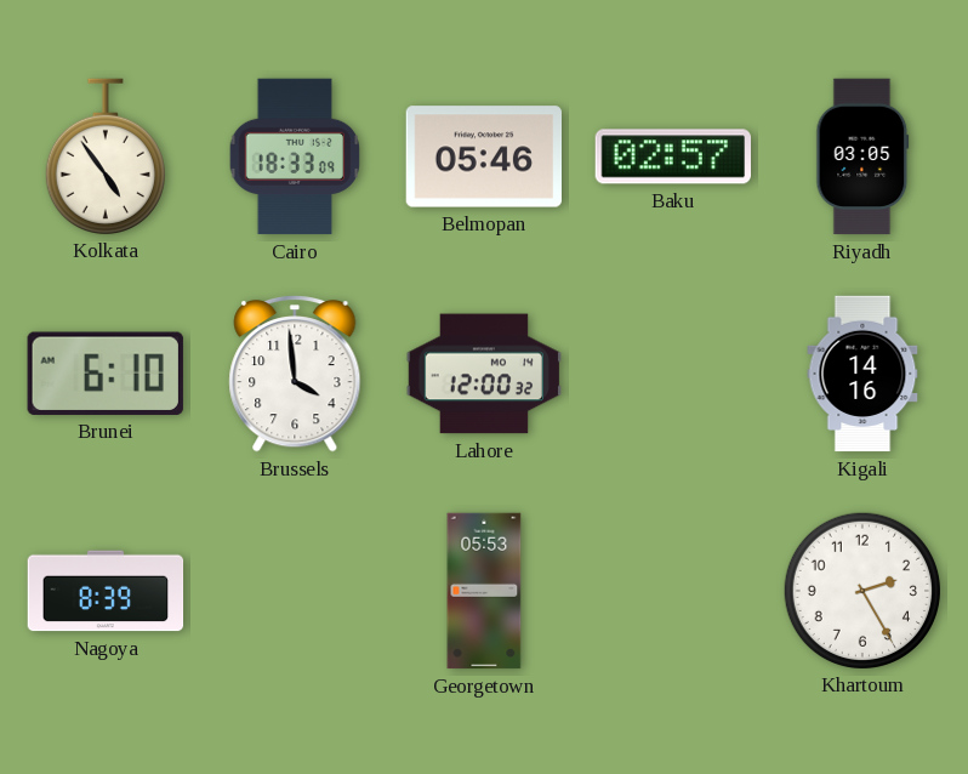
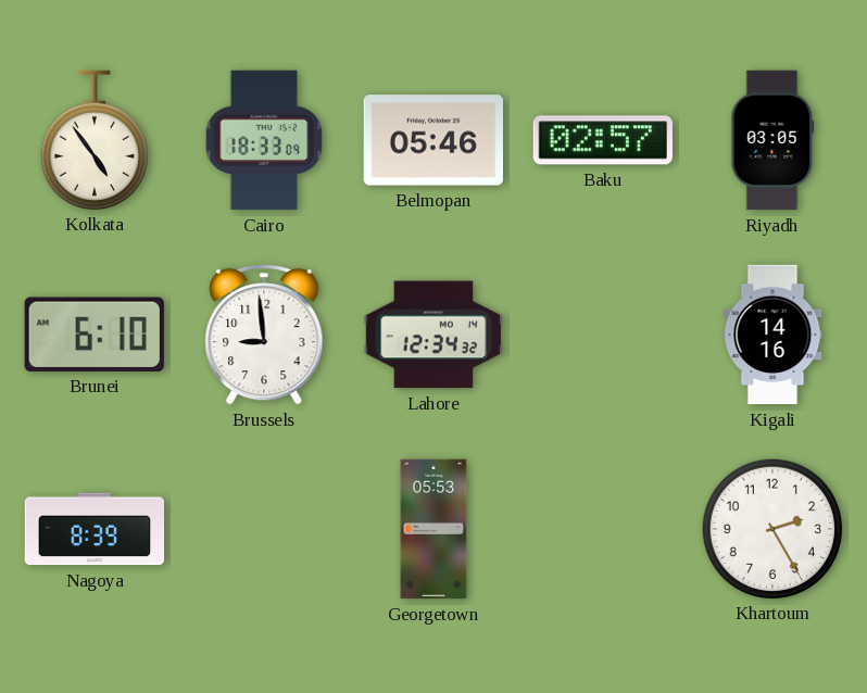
Brussels: 3:59 -> 8:59 (264, 335)
Lahore: 12:00 -> 12:34 (434, 335)
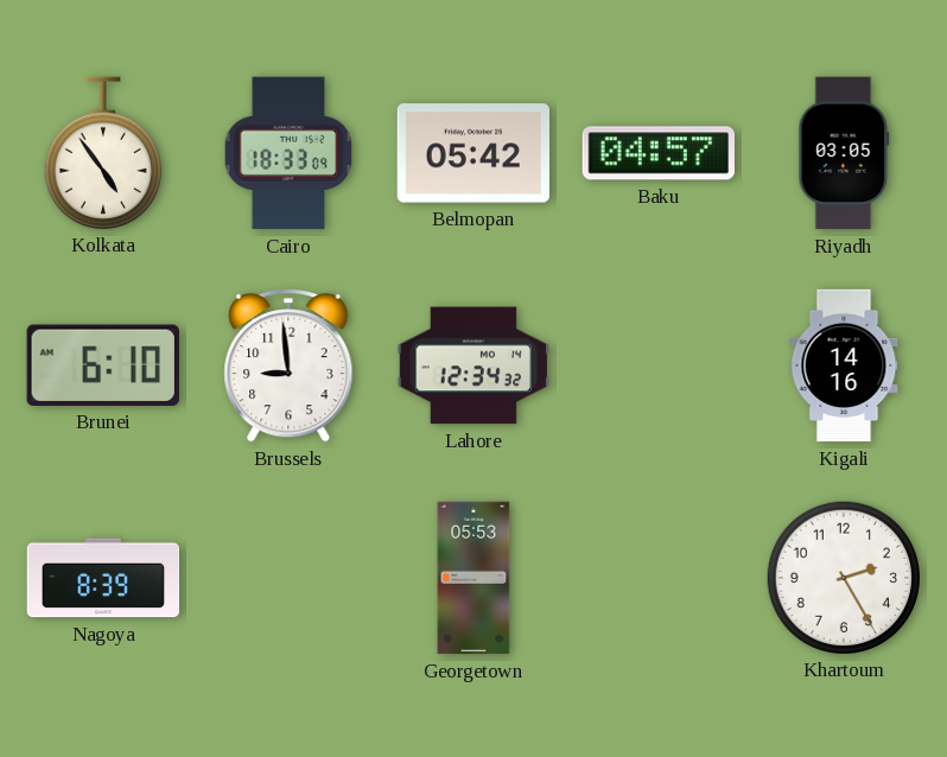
Belmopan: 05:46 -> 05:42 (472, 153)
Baku: 02:57 -> 04:57 (657, 153)
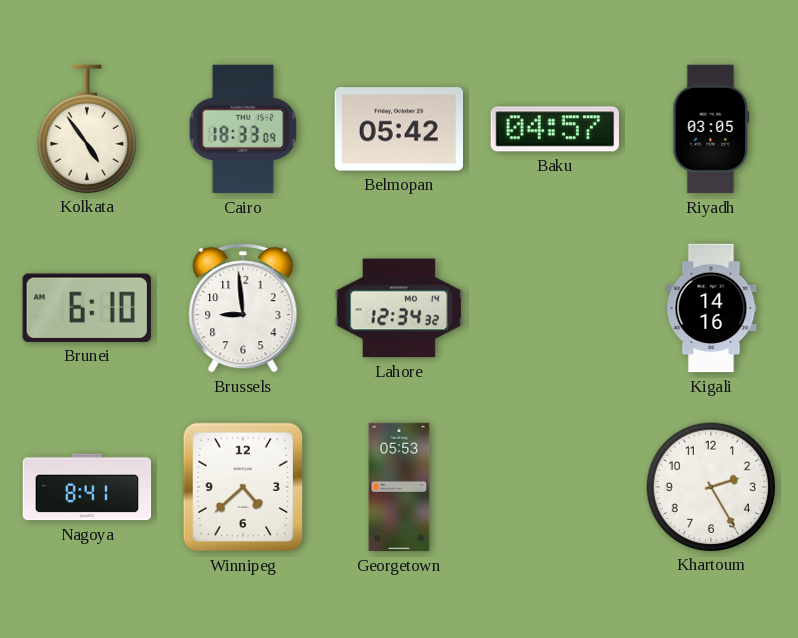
Nagoya: 8:39 -> 8:41 (87, 487)
Winnipeg: none -> 4:38 (242, 487)
